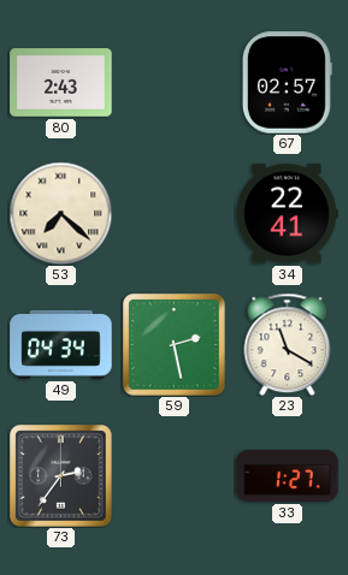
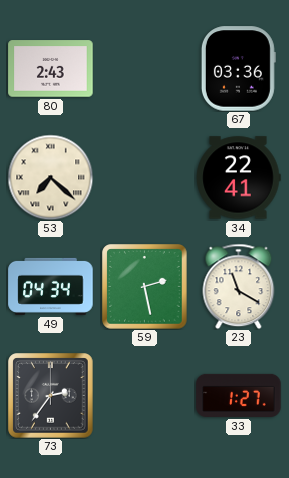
67: 02:57 -> 03:36 (238, 69)
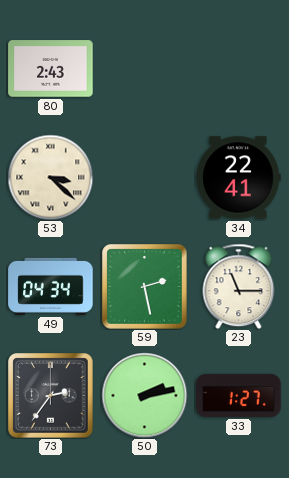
67: 03:36 -> none (238, 69)
53: 7:22 -> 3:22 (50, 177)
23: 11:20 -> 11:15 (239, 286)
50: none -> 2:13 (144, 395)
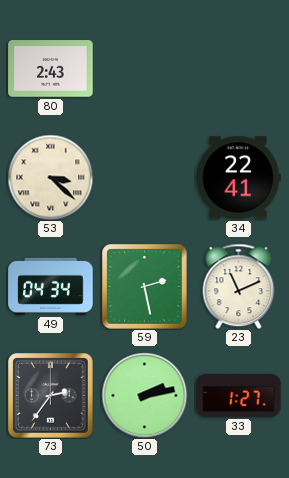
23: 11:15 -> 11:11 (239, 286)
